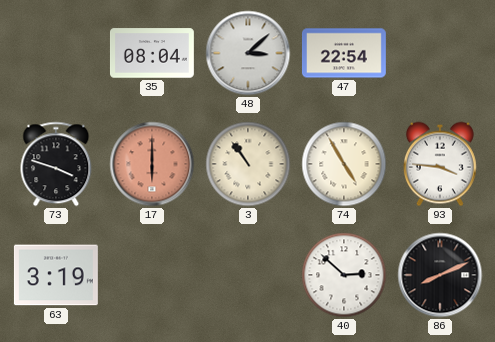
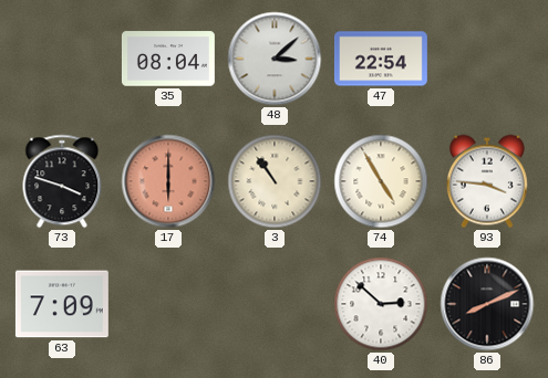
63: 3:19 -> 7:09 (62, 304)
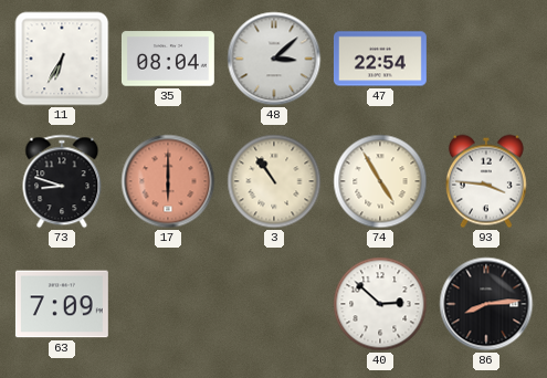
11: none -> 6:35 (62, 59)
73: 3:48 -> 8:48 (62, 181)
86: 8:11 -> 8:14 (486, 304)
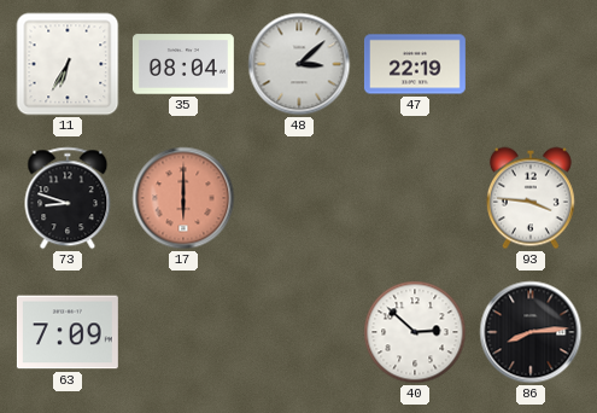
47: 22:54 -> 22:19 (415, 64)
3: 10:54 -> none (274, 181)
74: 4:55 -> none (380, 181)
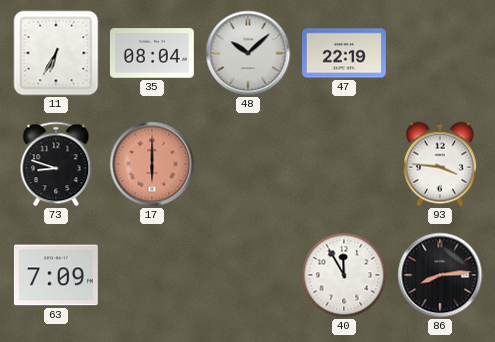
48: 3:08 -> 10:08 (248, 53)
40: 2:52 -> 11:55 (344, 275)
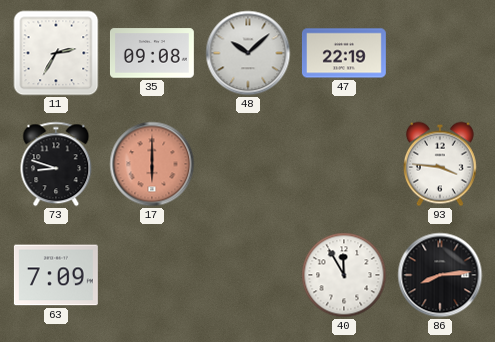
11: 6:35 -> 2:35 (56, 53)
35: 08:04 -> 09:08 (152, 53)
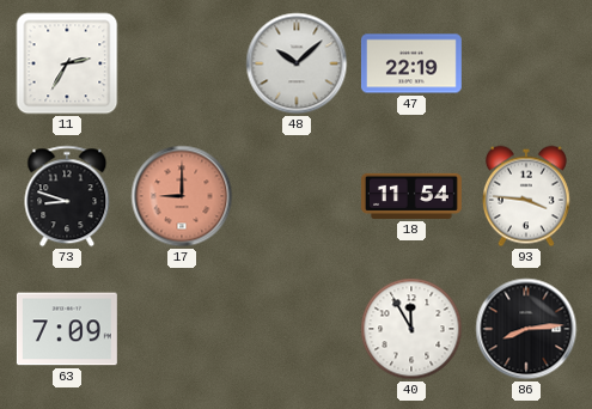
35: 09:08 -> none (152, 53)
17: 6:00 -> 9:00 (182, 196)
18: none -> 11:54 (411, 196)
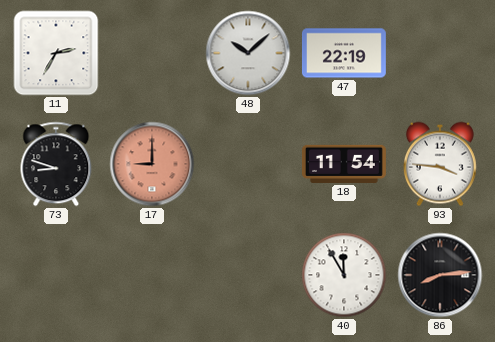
63: 7:09 -> none (67, 329)
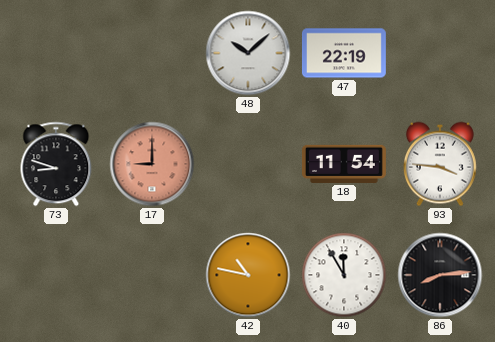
11: 2:35 -> none (56, 53)
42: none -> 10:47 (248, 275)
